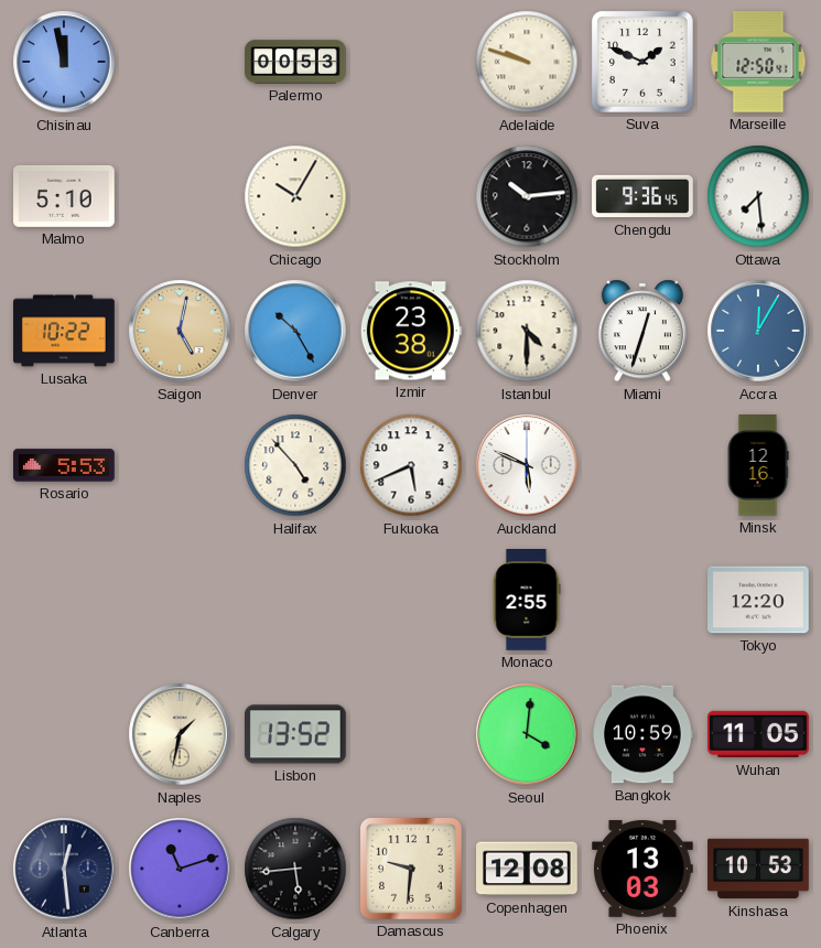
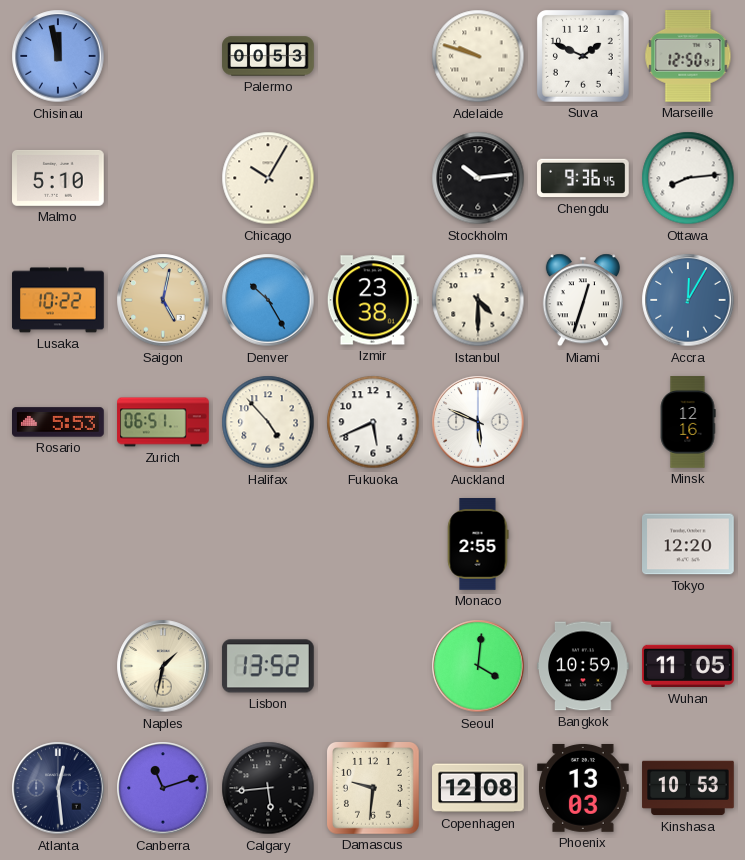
Ottawa: 7:29 -> 8:14 (688, 178)
Zurich: none -> 06:51 (163, 422)
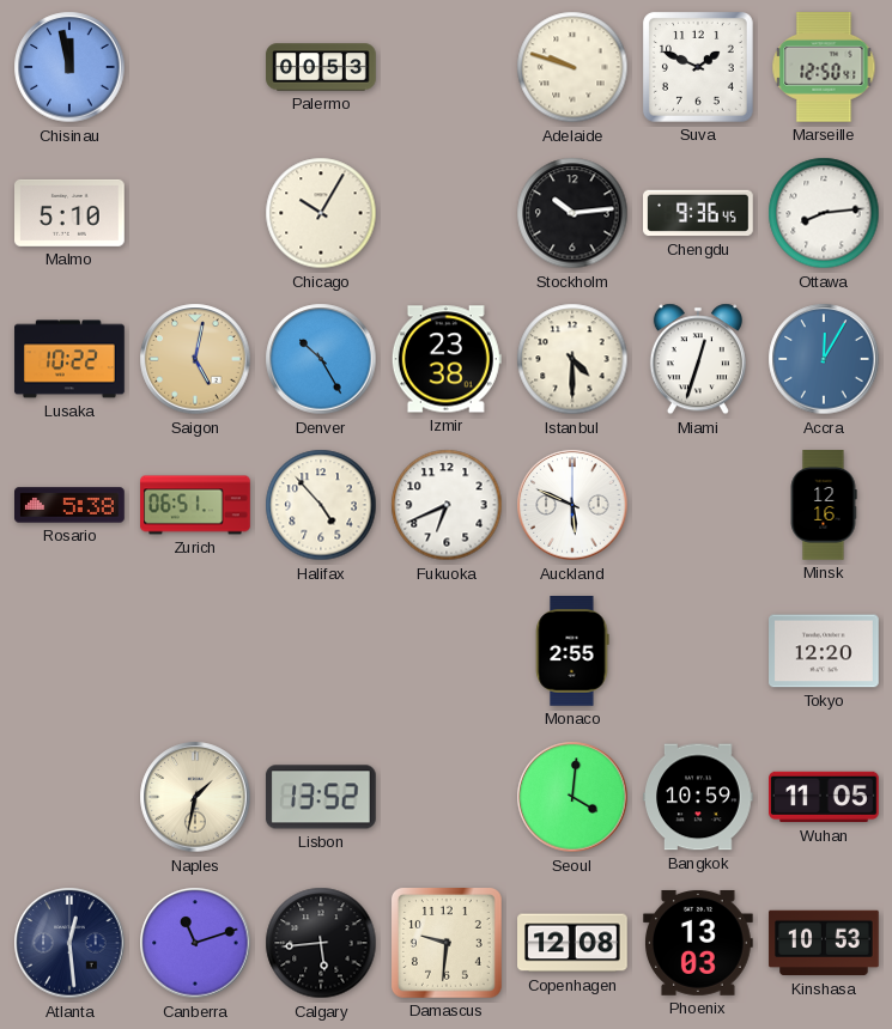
Rosario: 5:53 -> 5:38 (71, 505)
Fukuoka: 5:41 -> 6:41 (447, 505)
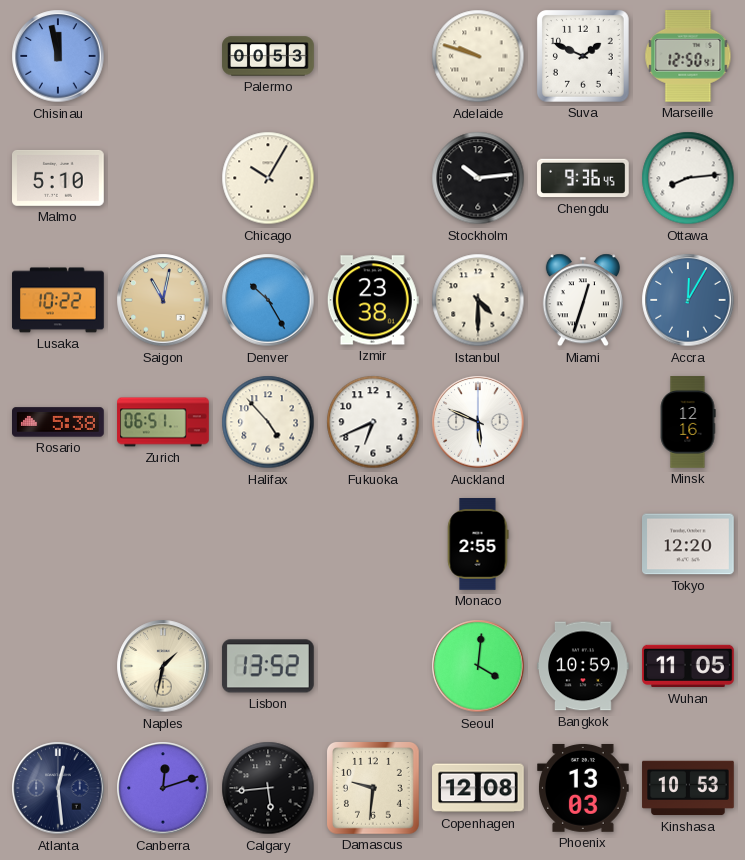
Saigon: 5:02 -> 11:02 (163, 300)
Canberra: 11:12 -> 12:12 (163, 788)
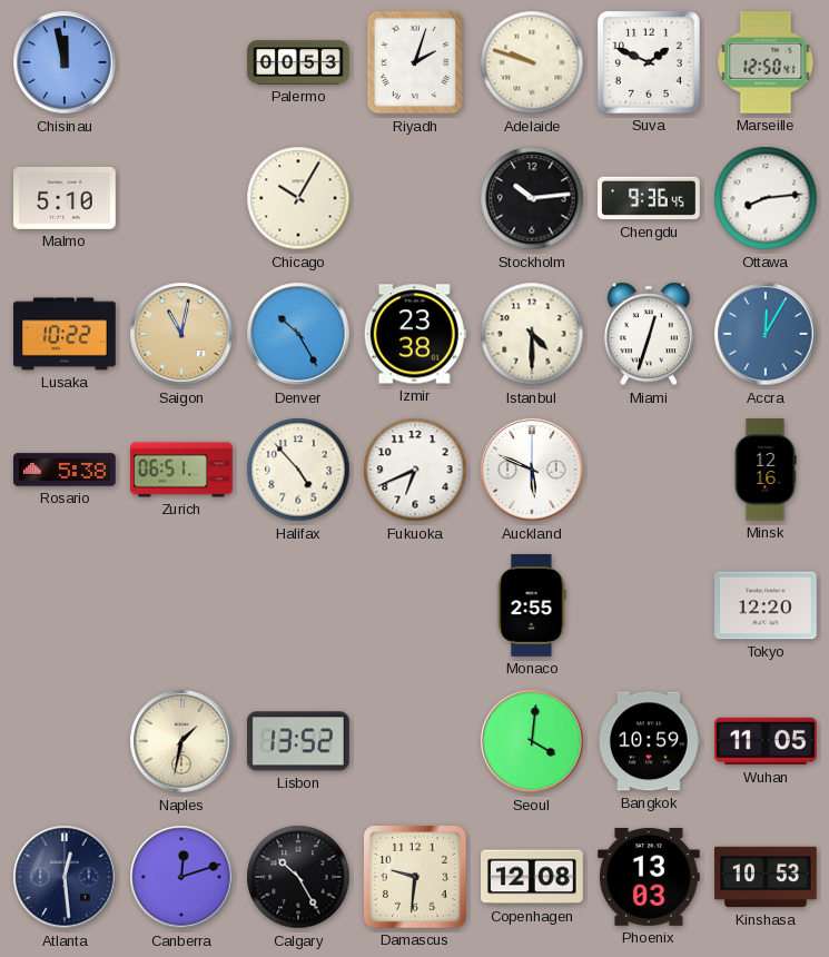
Riyadh: none -> 2:03 (415, 62)
Calgary: 5:44 -> 10:25 (298, 877)
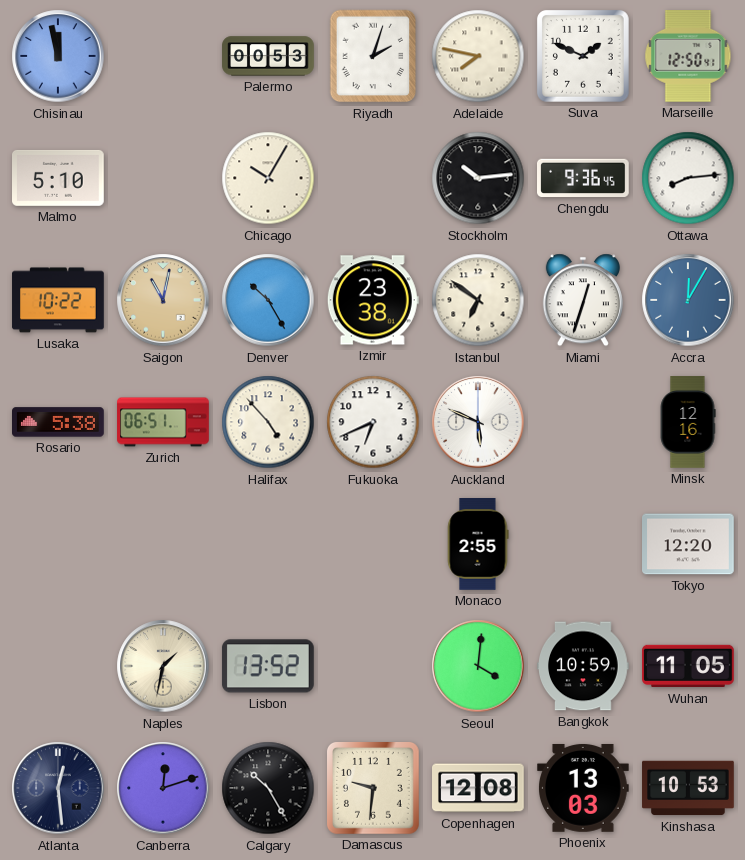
Adelaide: 9:48 -> 7:47 (478, 56)
Istanbul: 4:30 -> 6:51 (478, 300)
